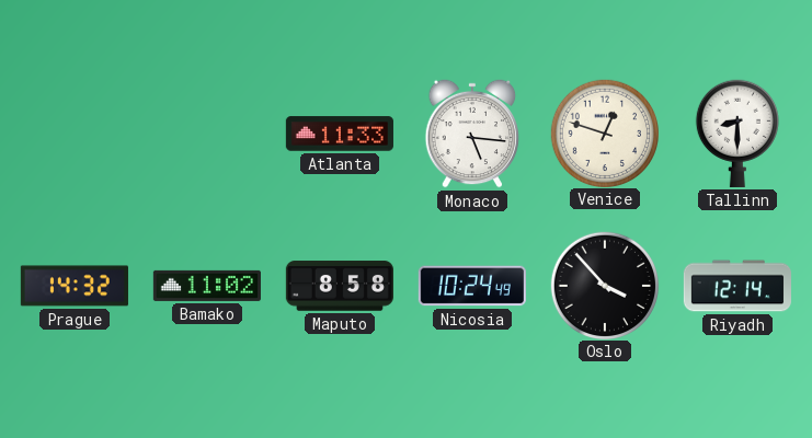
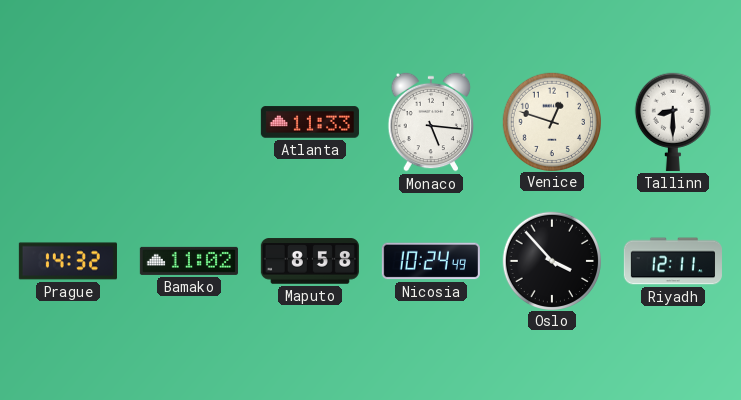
Riyadh: 12:14 -> 12:11 (673, 261)
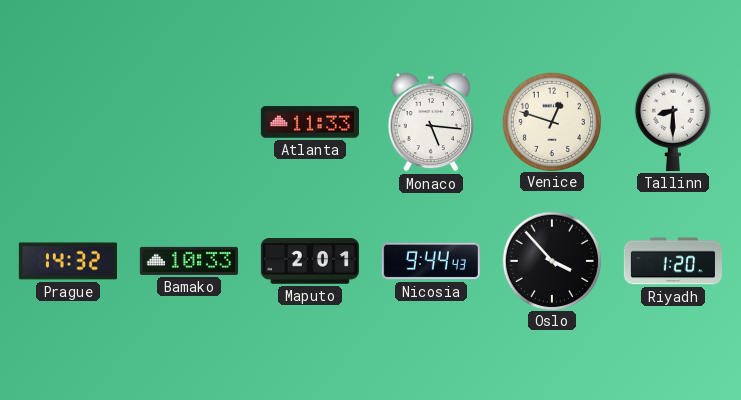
Bamako: 11:02 -> 10:33 (189, 261)
Maputo: 8:58 -> 2:01 (310, 261)
Nicosia: 10:24 -> 9:44 (431, 261)
Riyadh: 12:11 -> 1:20 (673, 261)
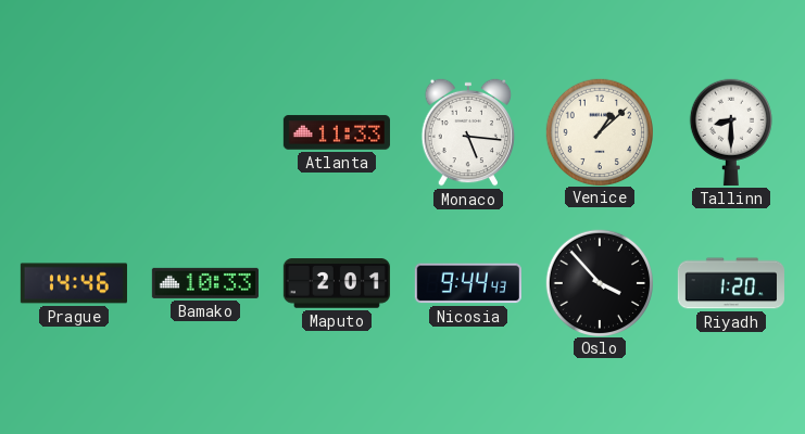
Venice: 12:48 -> 1:08 (599, 131)
Prague: 14:32 -> 14:46 (74, 283)
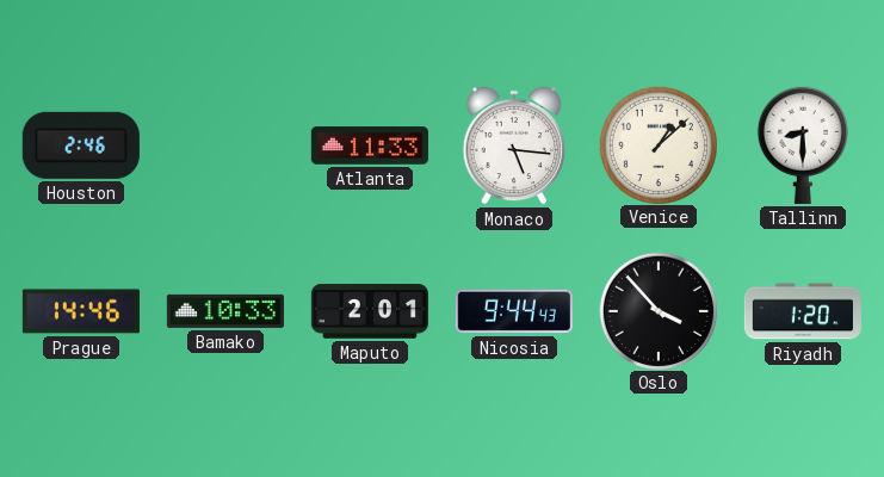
Houston: none -> 2:46 (81, 145)
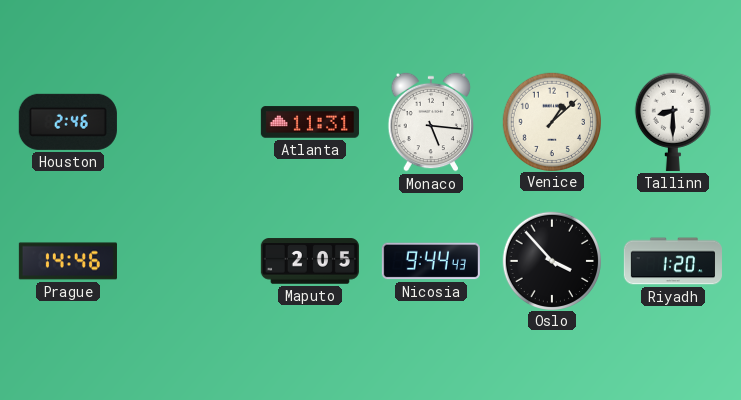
Atlanta: 11:33 -> 11:31 (310, 122)
Bamako: 10:33 -> none (225, 311)
Maputo: 2:01 -> 2:05 (310, 261)
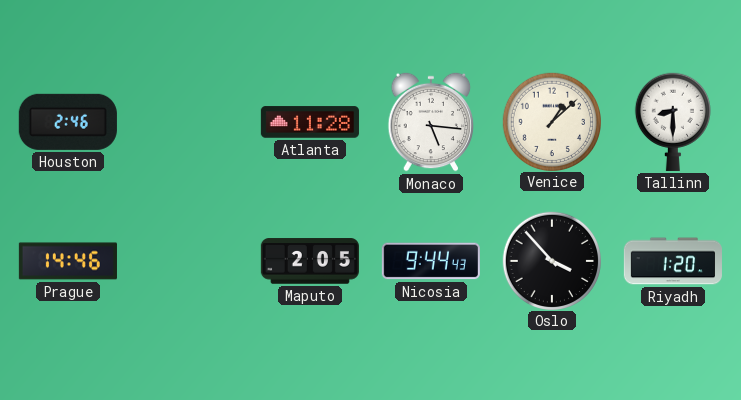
Atlanta: 11:31 -> 11:28 (310, 122)
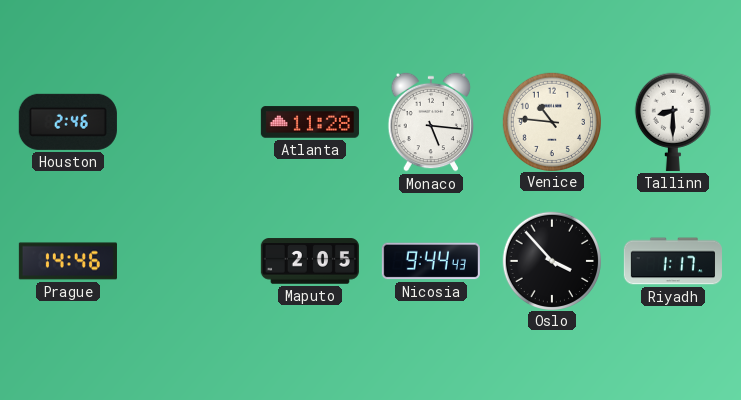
Venice: 1:08 -> 10:46 (551, 121)
Riyadh: 1:20 -> 1:17 (673, 261)
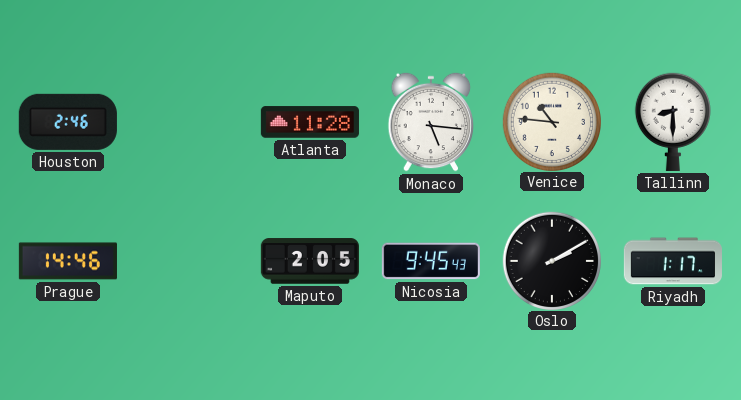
Nicosia: 9:44 -> 9:45 (431, 261)
Oslo: 3:53 -> 2:10 (551, 260)
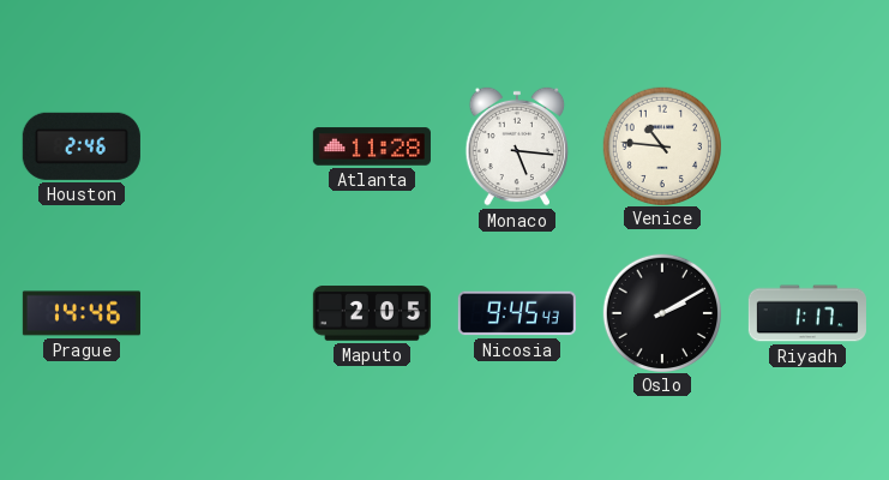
Tallinn: 8:30 -> none (673, 122)
